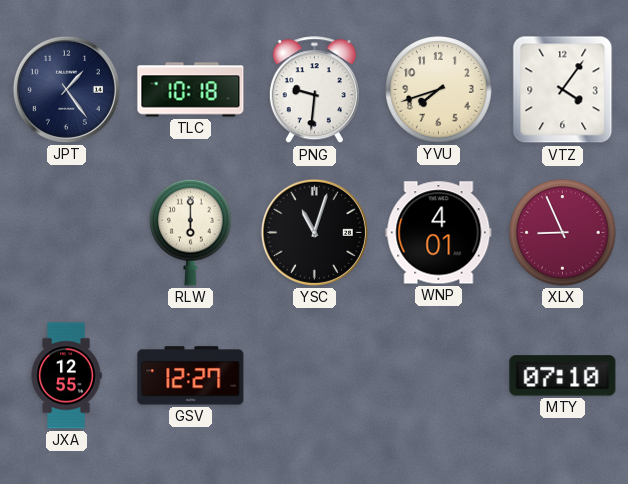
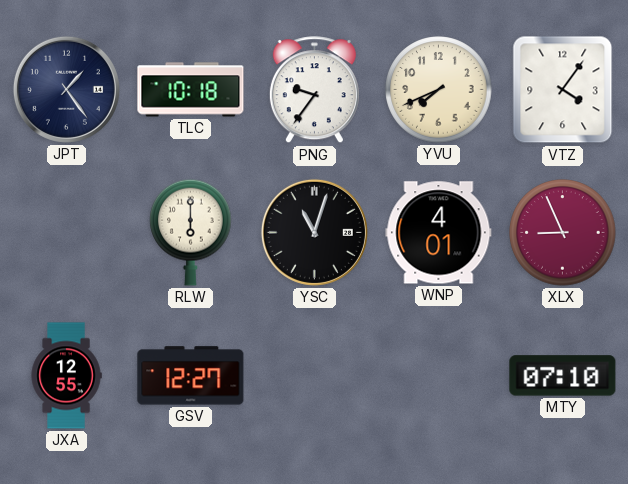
PNG: 9:31 -> 9:36 (314, 90)
YVU: 7:42 -> 7:41 (439, 90)
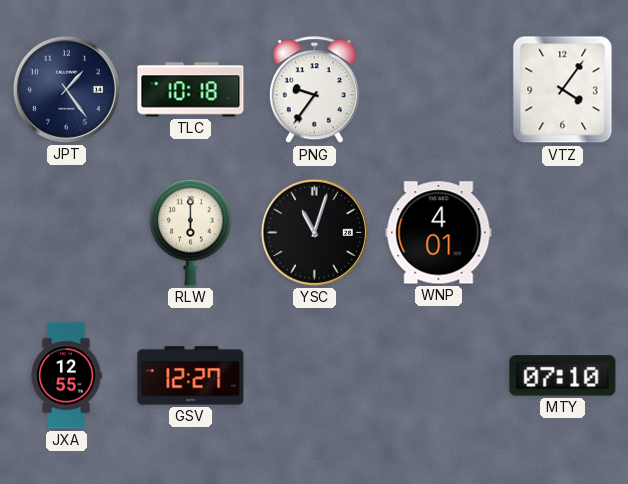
YVU: 7:41 -> none (439, 90)
XLX: 8:56 -> none (563, 233)
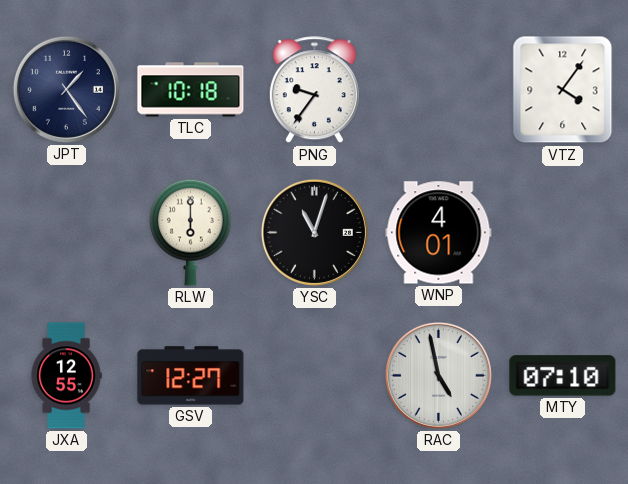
RAC: none -> 4:58 (438, 375)
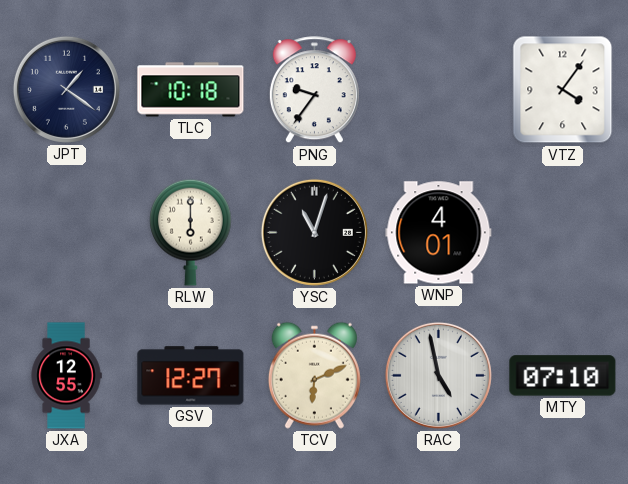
JPT: 1:24 -> 1:21 (66, 89)
TCV: none -> 6:11 (314, 375)
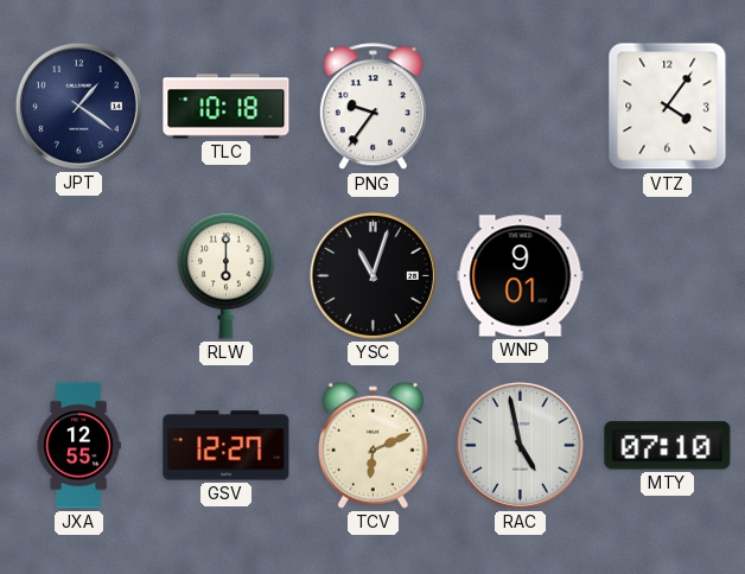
WNP: 4:01 -> 9:01 (521, 276)
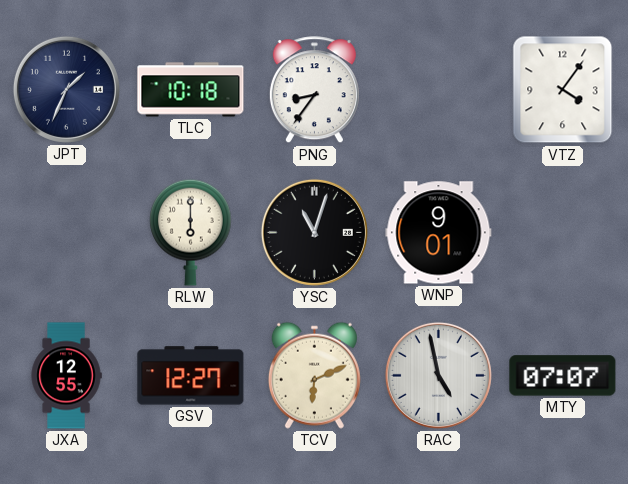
JPT: 1:21 -> 1:34 (66, 89)
PNG: 9:36 -> 8:36 (314, 90)
MTY: 07:10 -> 07:07 (563, 376)
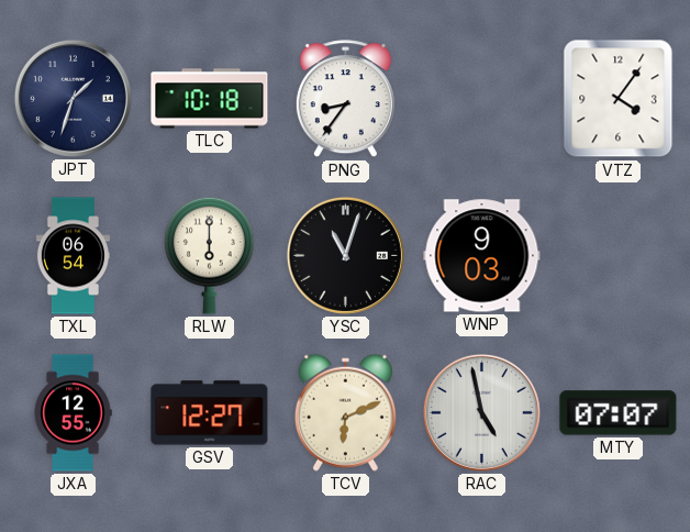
JPT: 1:34 -> 1:33 (73, 98)
TXL: none -> 06:54 (73, 256)
WNP: 9:01 -> 9:03 (482, 256)
